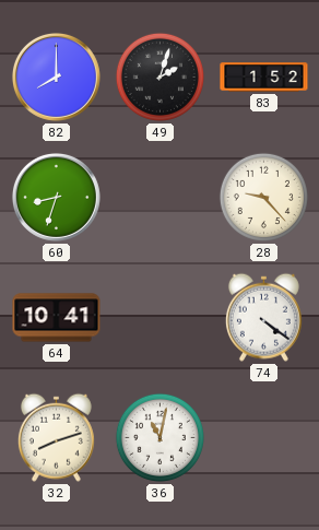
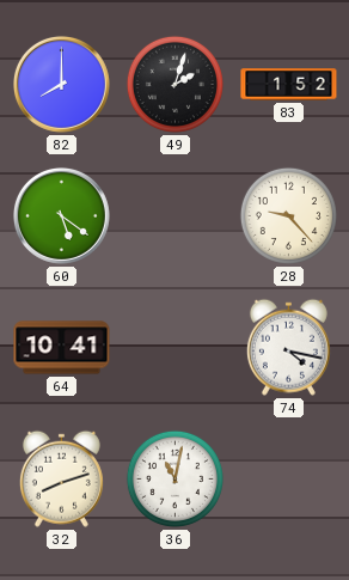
60: 8:33 -> 5:21 (61, 215)
74: 4:21 -> 4:17 (288, 347)
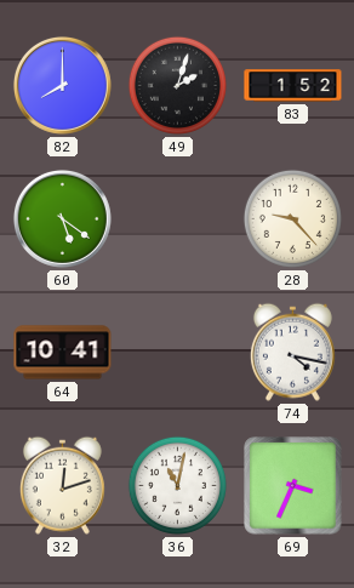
32: 8:12 -> 12:12 (62, 485)
69: none -> 3:34 (293, 486)
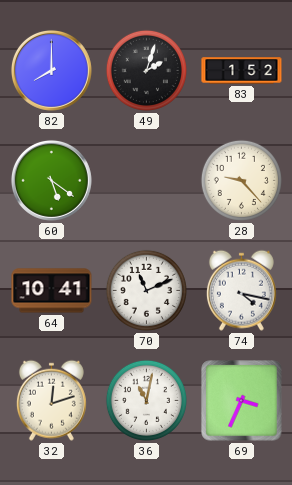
70: none -> 11:11 (146, 290)
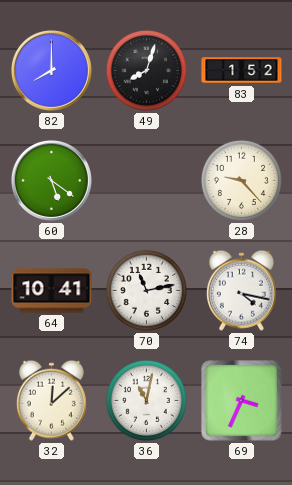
49: 2:03 -> 8:03 (146, 70)
70: 11:11 -> 11:13 (146, 290)
32: 12:12 -> 12:08 (51, 400)
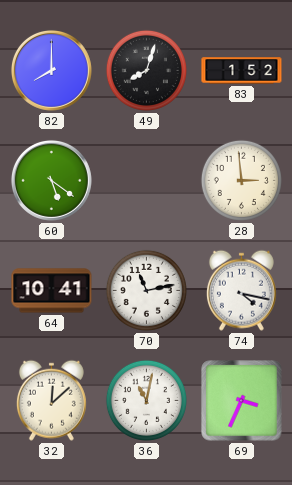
28: 9:23 -> 2:59 (241, 180)
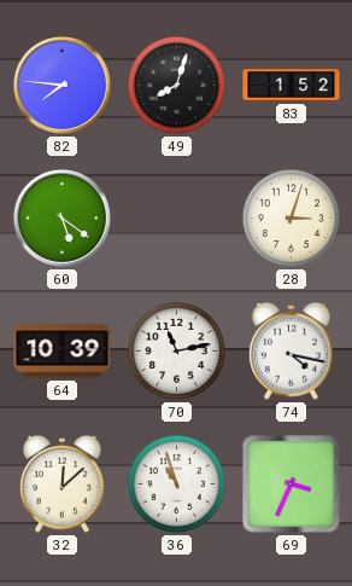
82: 8:00 -> 7:46 (61, 85)
28: 2:59 -> 3:03 (291, 217)
64: 10:41 -> 10:39 (63, 352)
36: 11:02 -> 10:57 (176, 483)
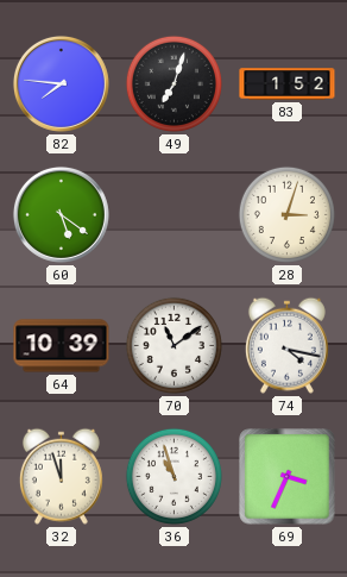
49: 8:03 -> 7:03 (173, 83)
70: 11:13 -> 11:09 (173, 345)
32: 12:08 -> 11:57 (61, 476)
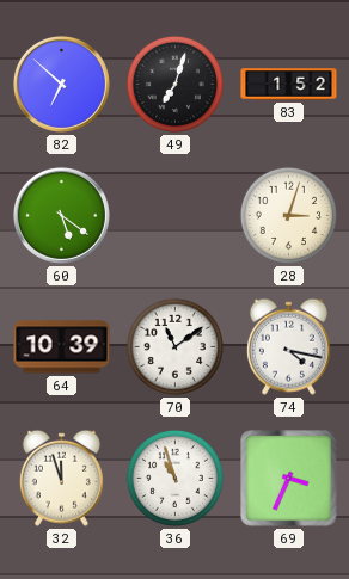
82: 7:46 -> 6:52 (61, 84)
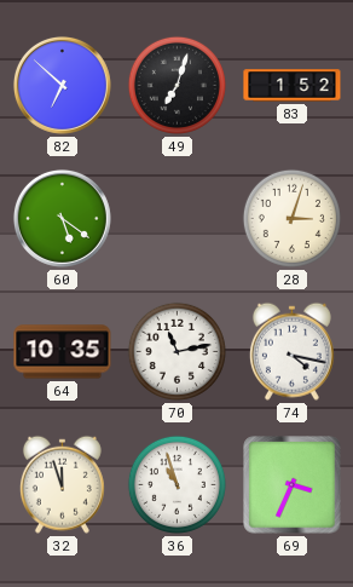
64: 10:39 -> 10:35 (63, 352)
70: 11:09 -> 11:13 (176, 351)
